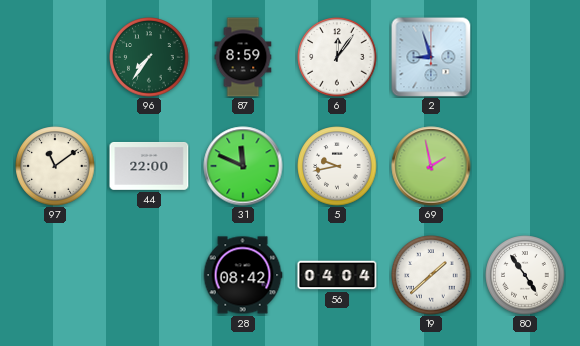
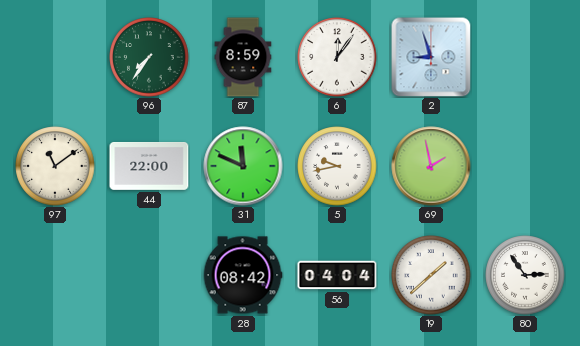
80: 4:54 -> 2:54 (525, 275)
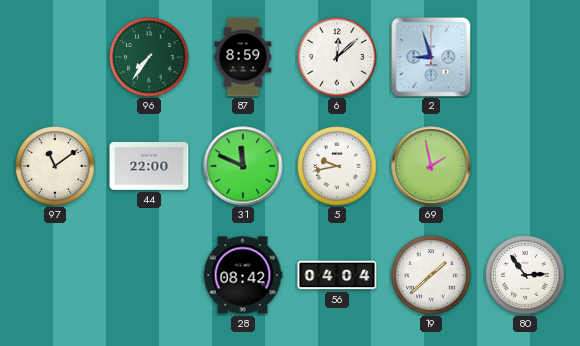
6: 12:06 -> 12:08 (337, 57)
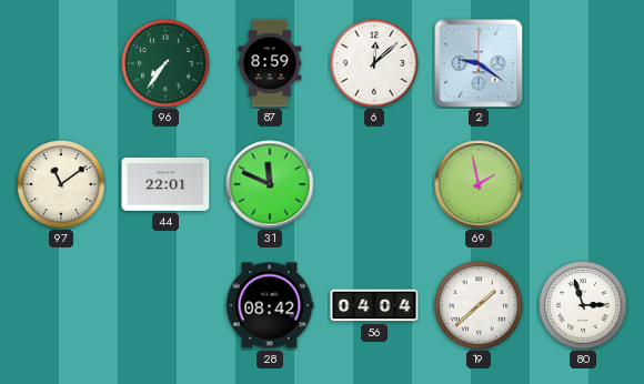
2: 8:57 -> 9:21 (479, 63)
44: 22:00 -> 22:01 (165, 184)
5: 9:43 -> none (337, 166)
80: 2:54 -> 2:57 (583, 305)
